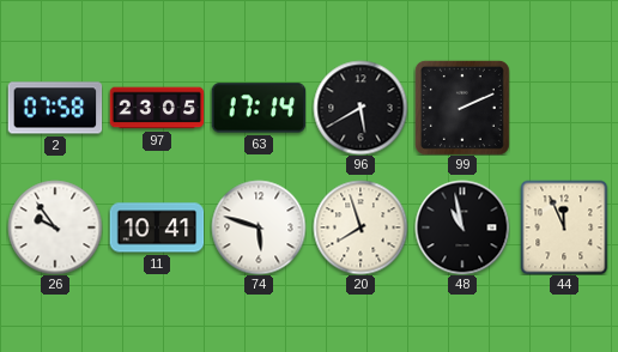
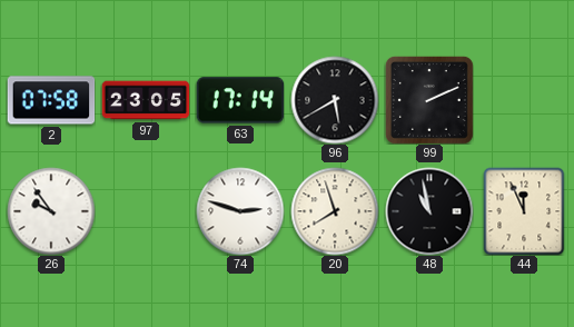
11: 10:41 -> none (157, 227)
74: 5:48 -> 2:48 (240, 211)
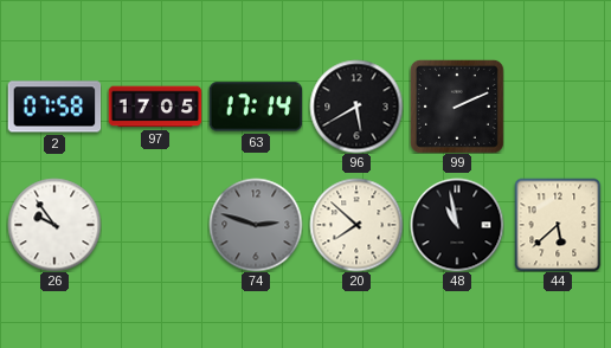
97: 23:05 -> 17:05 (155, 107)
74 dial: white -> grey (256, 225)
20: 7:57 -> 7:52 (356, 225)
44: 11:56 -> 5:38 (558, 225)
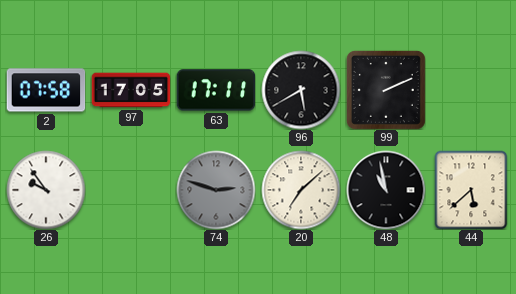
63: 17:14 -> 17:11 (216, 90)
20: 7:52 -> 7:08 (301, 190)
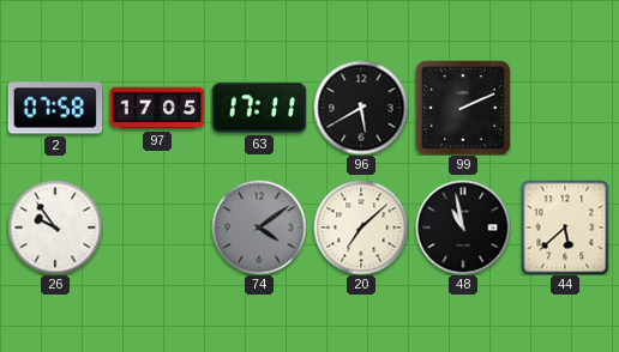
74: 2:48 -> 4:09 (259, 227)
